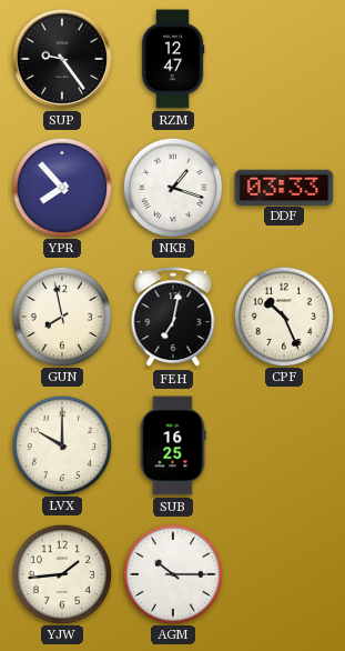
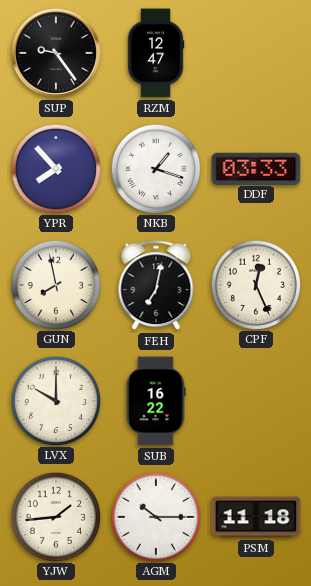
CPF: 10:26 -> 12:26 (255, 284)
SUB: 16:25 -> 16:22 (156, 401)
PSM: none -> 11:18 (256, 517)
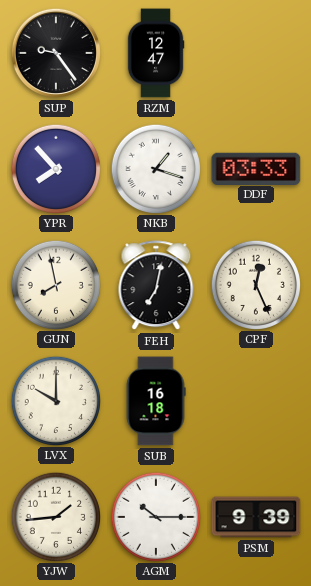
SUB: 16:22 -> 16:18 (156, 401)
PSM: 11:18 -> 9:39 (256, 517)
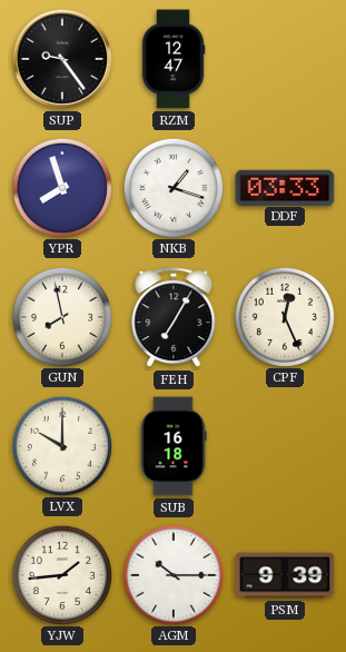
YPR: 7:53 -> 7:57 (61, 187)
FEH: 7:02 -> 7:05 (174, 318)
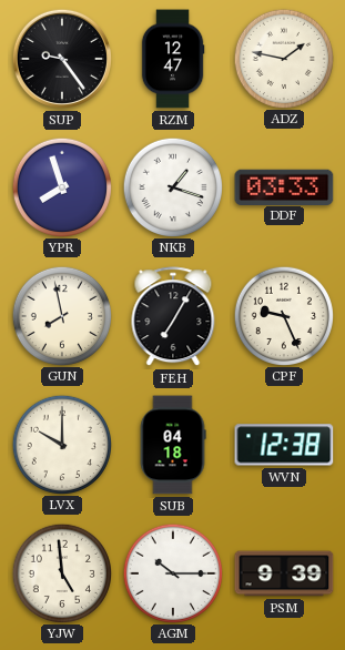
ADZ: none -> 1:47 (283, 58)
CPF: 12:26 -> 9:26 (283, 315)
SUB: 16:18 -> 04:18 (173, 445)
WVN: none -> 12:38 (284, 445)
YJW: 1:44 -> 4:59 (61, 572)
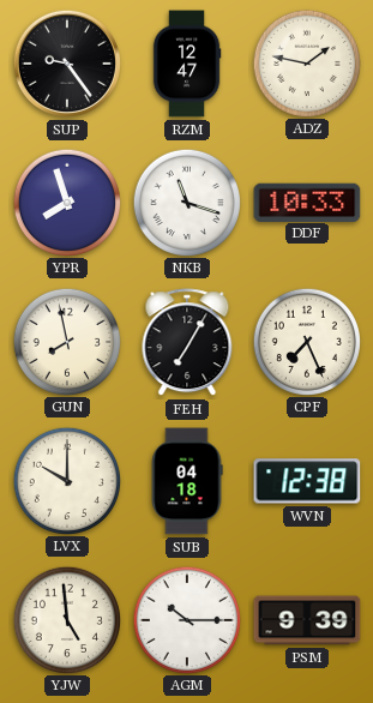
NKB: 1:18 -> 11:18 (186, 202)
DDF: 03:33 -> 10:33 (307, 202)
CPF: 9:26 -> 7:26 (306, 341)
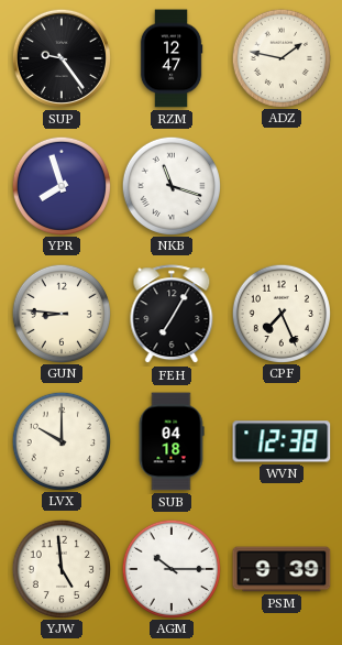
DDF: 10:33 -> none (307, 202)
GUN: 7:58 -> 8:46 (60, 313)
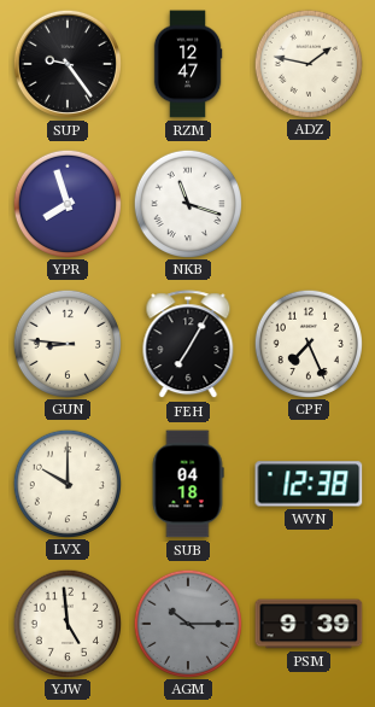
AGM dial: white -> grey (187, 623)
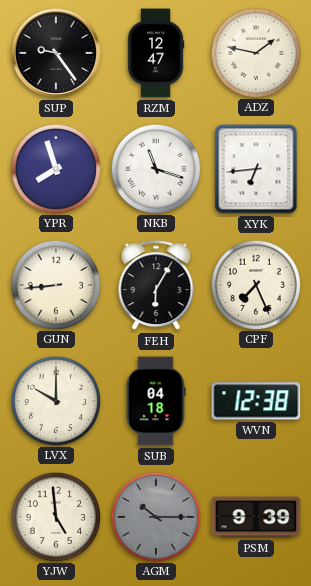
XYK: none -> 6:44 (256, 169)
GUN: 8:46 -> 8:44 (55, 284)
FEH: 7:05 -> 6:05 (156, 286)
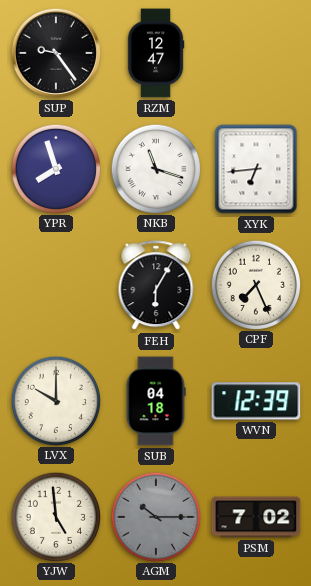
ADZ: 1:47 -> none (255, 52)
GUN: 8:44 -> none (55, 284)
WVN: 12:38 -> 12:39 (256, 401)
PSM: 9:39 -> 7:02 (256, 517)
